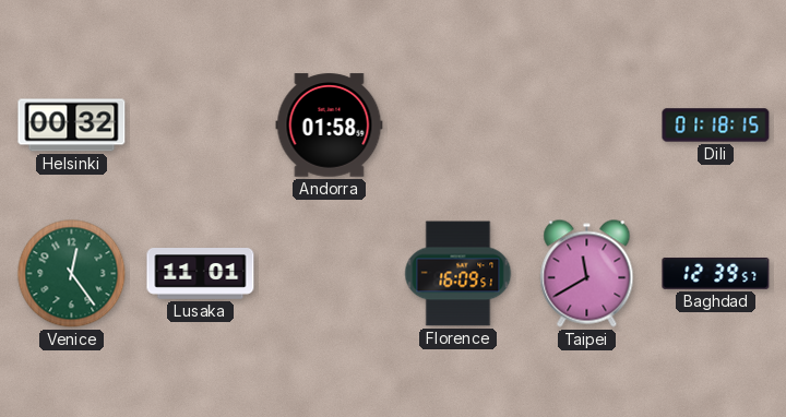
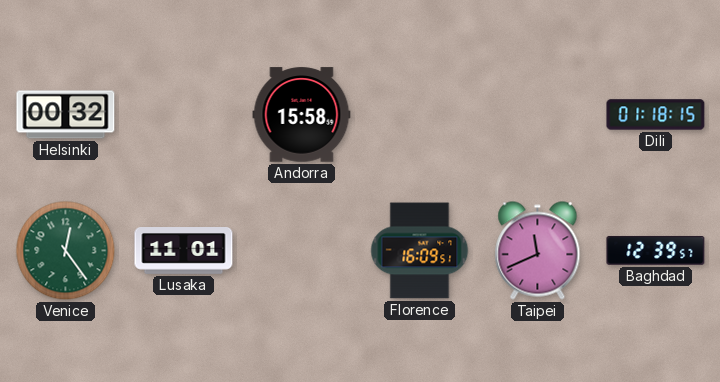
Andorra: 01:58 -> 15:58 (302, 115)
Taipei: 11:40 -> 11:41 (538, 251)
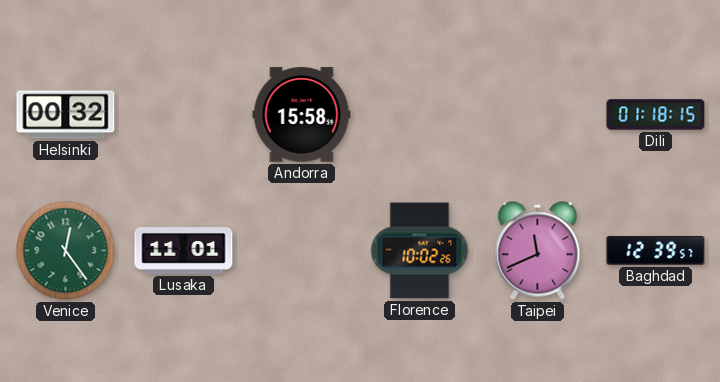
Florence: 16:09 -> 10:02 (420, 251)
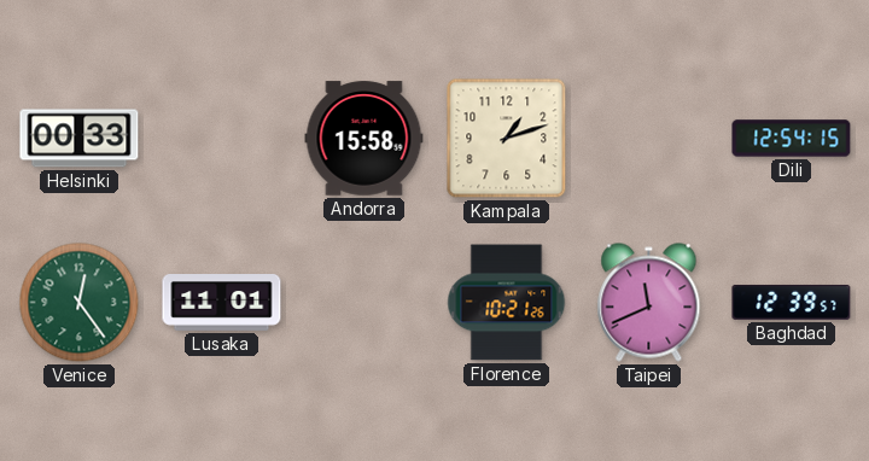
Helsinki: 00:32 -> 00:33 (80, 139)
Kampala: none -> 1:12 (507, 139)
Dili: 01:18 -> 12:54 (792, 139)
Florence: 10:02 -> 10:21 (507, 303)
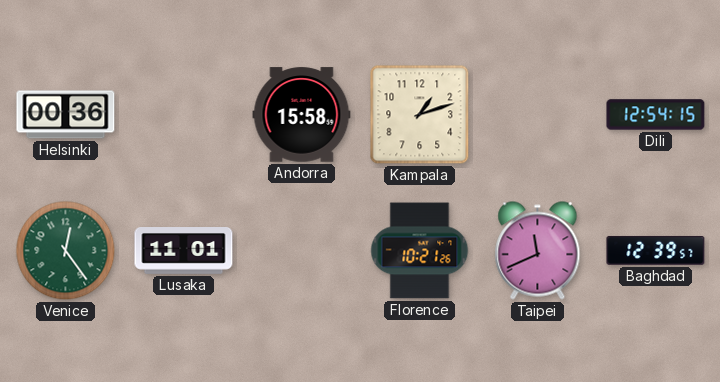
Helsinki: 00:33 -> 00:36 (66, 115)
